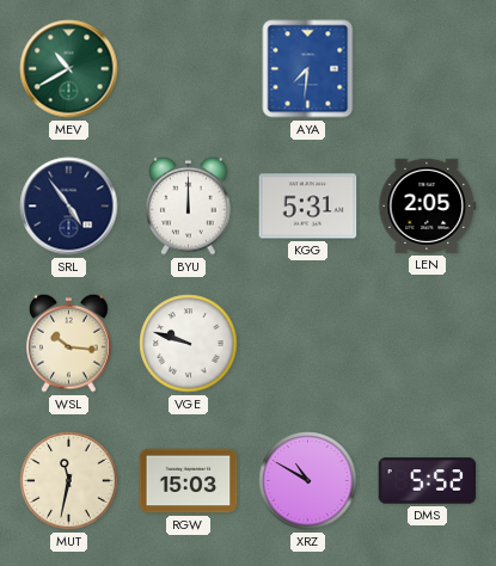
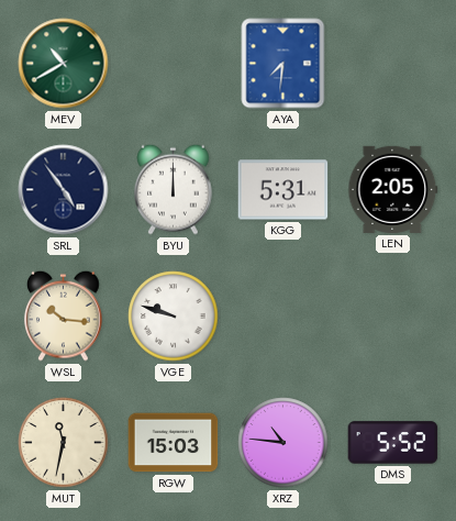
XRZ: 10:50 -> 10:46 (283, 443)
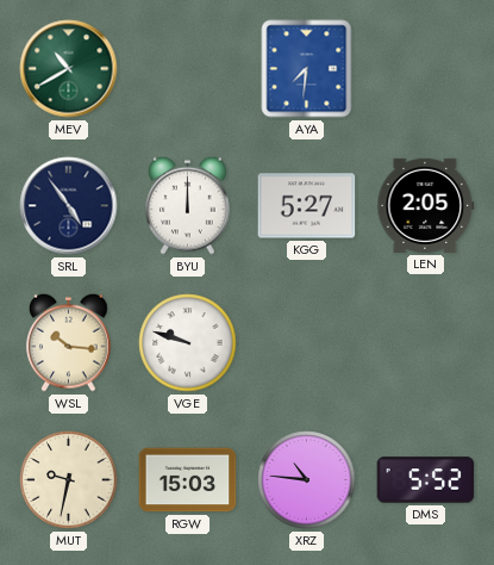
KGG: 5:31 -> 5:27 (307, 206)
MUT: 11:32 -> 9:32 (69, 480)
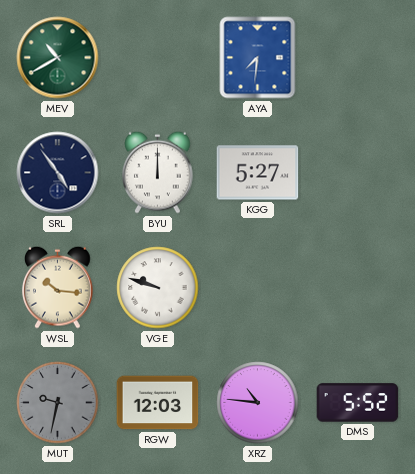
LEN: 2:05 -> none (426, 205)
MUT dial: cream -> grey (58, 403)
RGW: 15:03 -> 12:03 (158, 403)
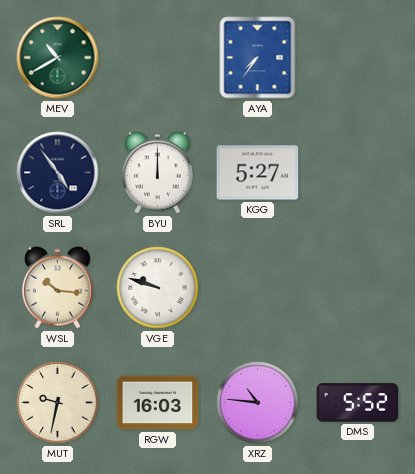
AYA: 7:31 -> 7:36 (258, 58)
MUT dial: grey -> cream (58, 403)
RGW: 12:03 -> 16:03 (158, 403)
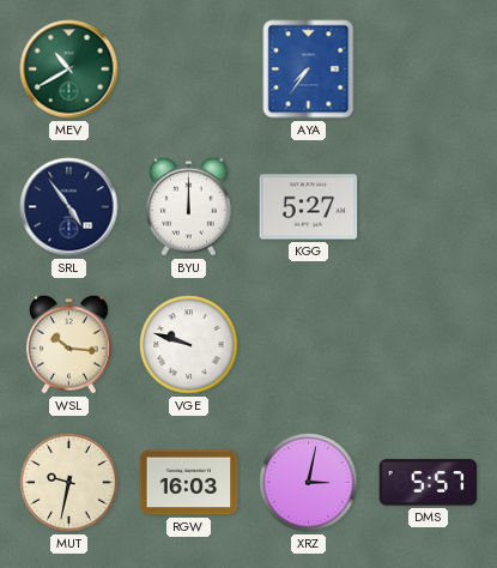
XRZ: 10:46 -> 3:02 (309, 483)
DMS: 5:52 -> 5:57 (429, 483)
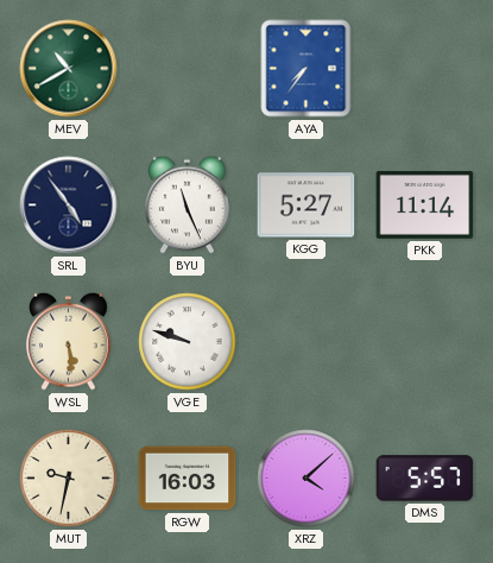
BYU: 12:00 -> 11:26 (188, 204)
PKK: none -> 11:14 (425, 205)
WSL: 10:16 -> 5:29 (69, 341)
XRZ: 3:02 -> 4:08 (306, 479)
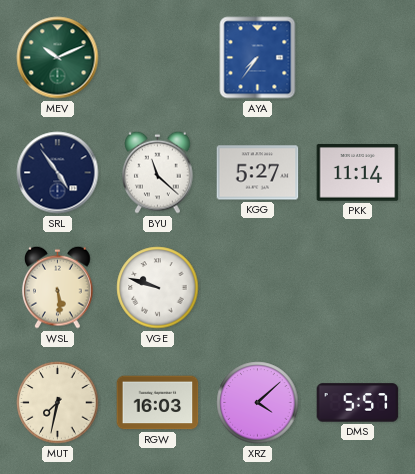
MEV: 10:40 -> 10:11 (58, 58)
BYU: 11:26 -> 11:22 (158, 172)
MUT: 9:32 -> 7:32 (58, 403)
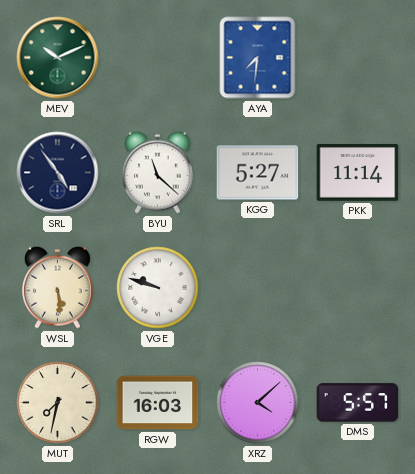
AYA: 7:36 -> 7:31 (258, 58)
